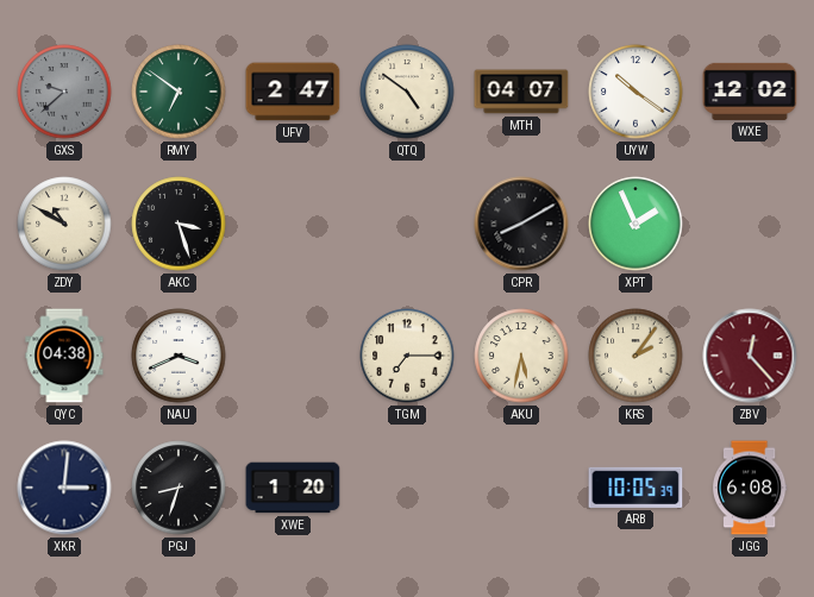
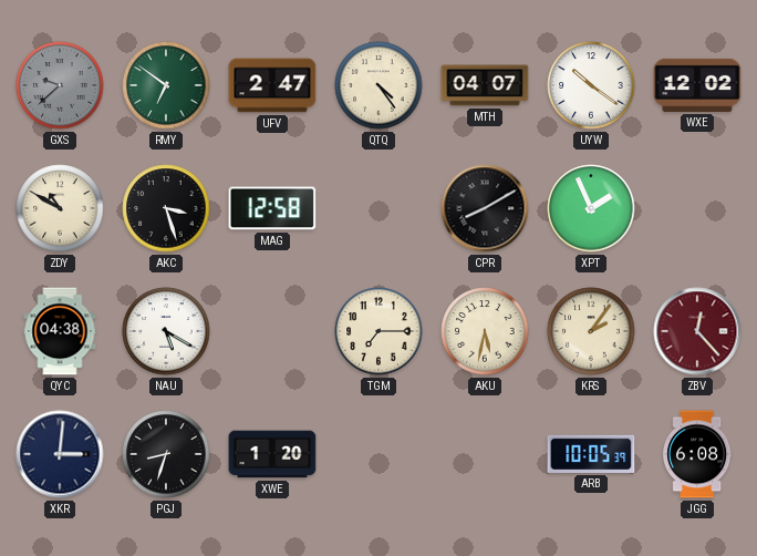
QTQ: 4:51 -> 4:24 (378, 85)
MAG: none -> 12:58 (272, 208)
NAU: 3:41 -> 5:20 (166, 331)
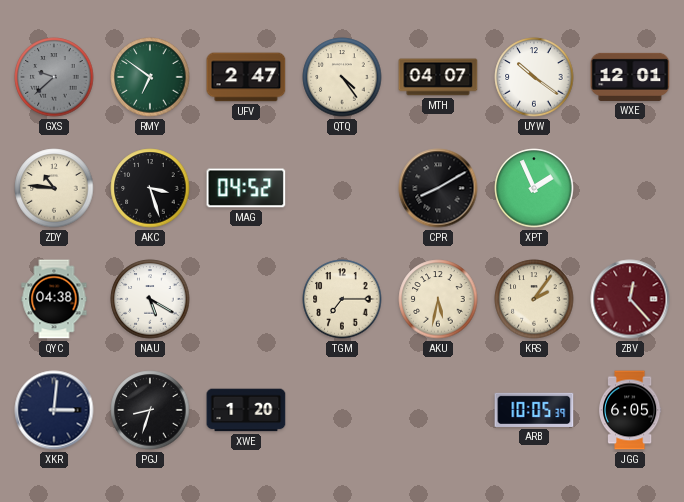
WXE: 12:02 -> 12:01 (630, 77)
ZDY: 10:50 -> 10:46 (54, 188)
MAG: 12:58 -> 04:52 (246, 188)
JGG: 6:08 -> 6:05 (630, 410)
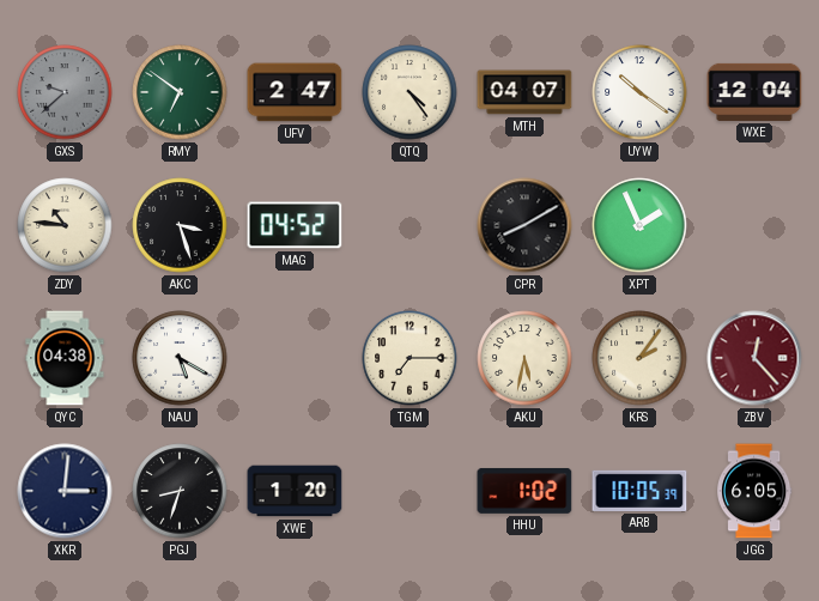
WXE: 12:01 -> 12:04 (754, 92)
HHU: none -> 1:02 (524, 491)
